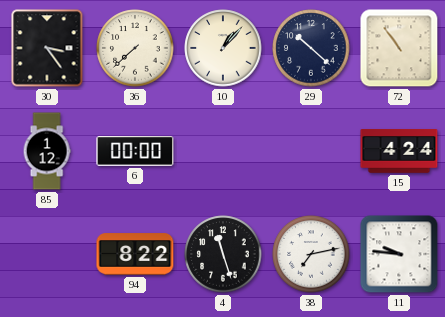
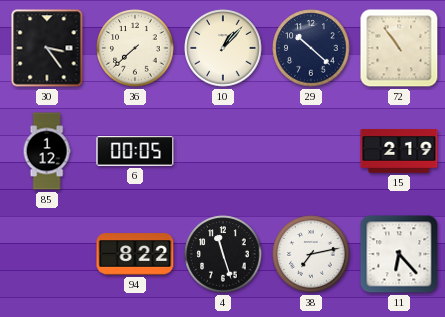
6: 00:00 -> 00:05 (135, 151)
15: 4:24 -> 2:19 (399, 151)
11: 9:46 -> 6:23 (399, 254)
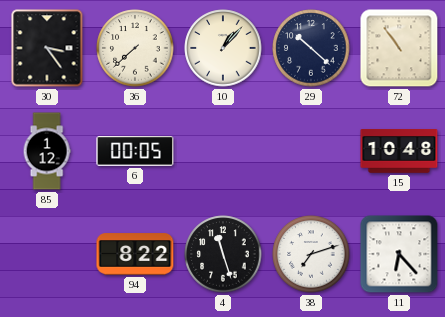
15: 2:19 -> 10:48 (399, 151)
38: 7:13 -> 7:12 (311, 254)
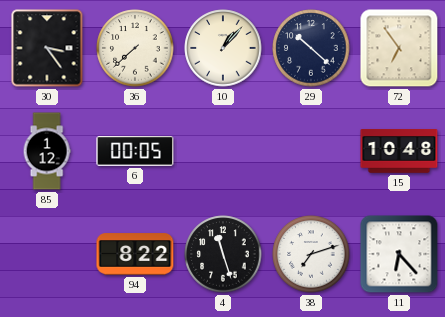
72: 10:54 -> 6:54 (399, 48)
